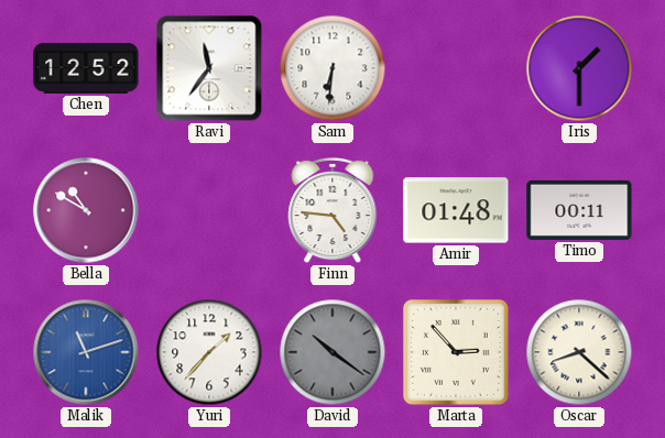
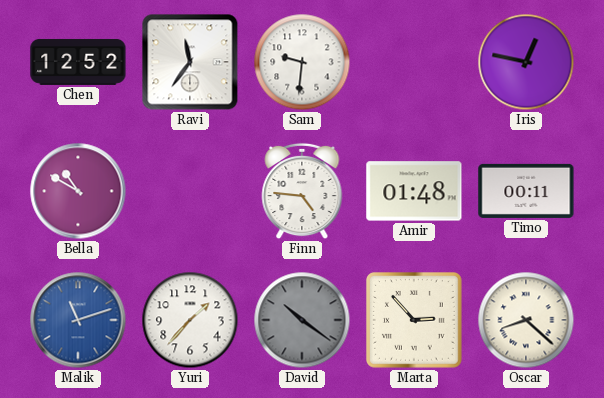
Sam: 6:31 -> 9:31 (302, 62)
Iris: 1:30 -> 12:47 (526, 62)
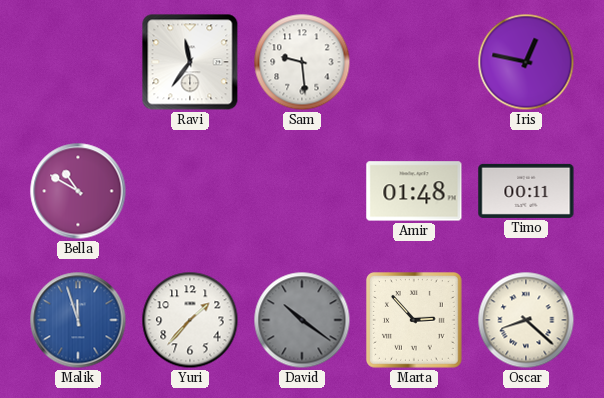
Chen: 12:52 -> none (78, 62)
Sam: 9:31 -> 9:29 (302, 62)
Finn: 4:46 -> none (302, 191)
Malik: 11:12 -> 11:57 (78, 320)
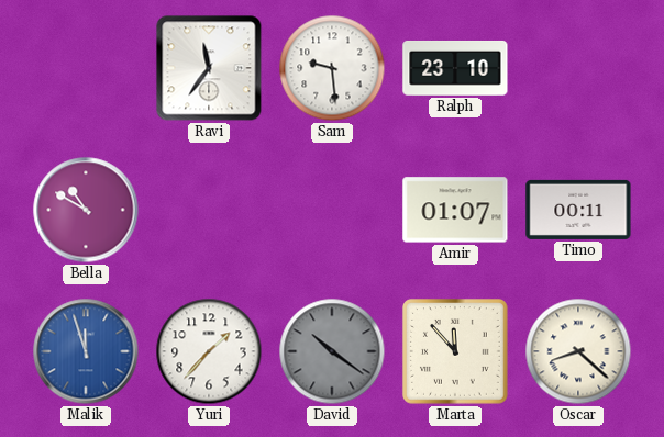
Ralph: none -> 23:10 (455, 68)
Iris: 12:47 -> none (526, 62)
Amir: 01:48 -> 01:07 (455, 210)
Marta: 2:53 -> 11:53 (456, 352)
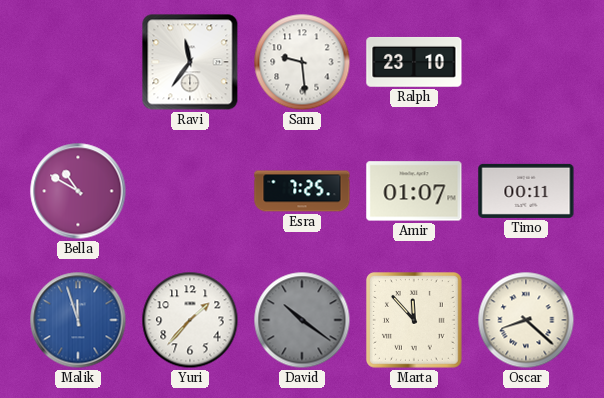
Esra: none -> 7:25 (302, 191)
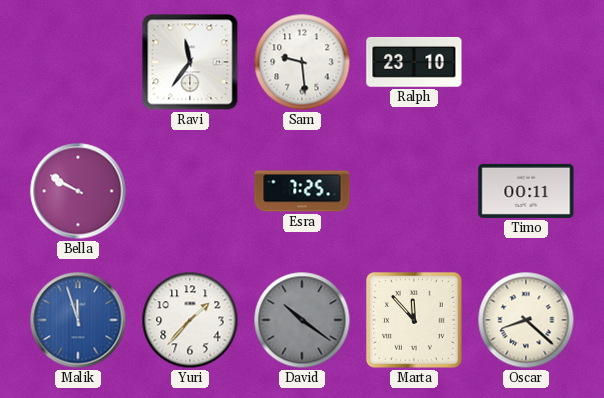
Bella: 10:50 -> 9:50 (78, 191)
Amir: 01:07 -> none (414, 191)
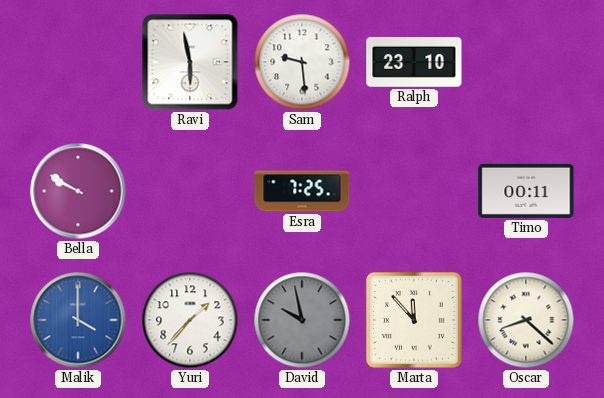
Ravi: 11:36 -> 5:58 (190, 62)
Malik: 11:57 -> 4:00 (78, 320)
David: 10:21 -> 9:58 (302, 320)
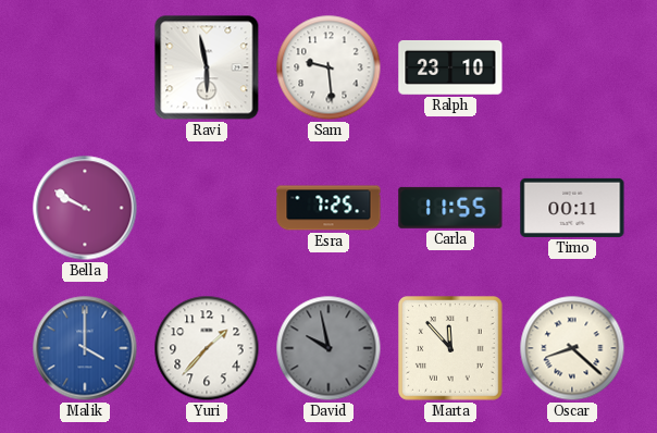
Carla: none -> 11:55 (450, 208)
